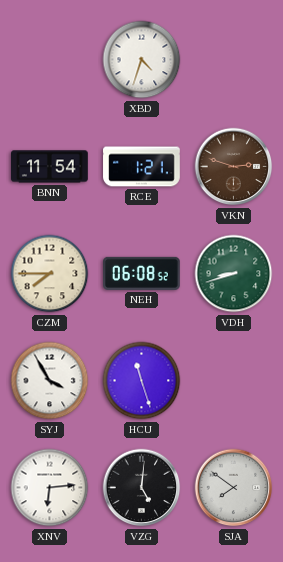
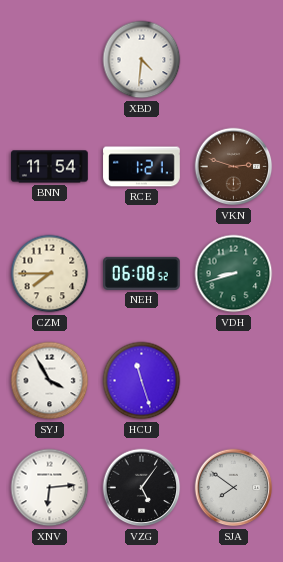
XBD: 4:33 -> 4:31 (142, 60)
VZG: 5:01 -> 5:06 (142, 488)
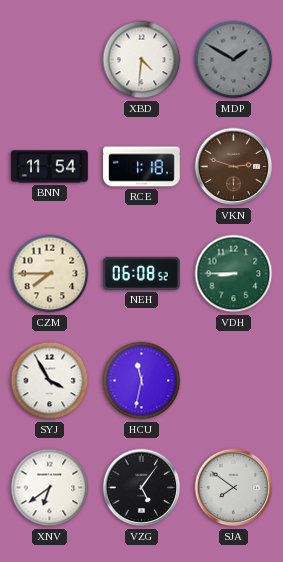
MDP: none -> 1:50 (234, 60)
RCE: 1:21 -> 1:18 (142, 167)
VDH: 8:42 -> 8:45 (234, 274)
HCU: 11:27 -> 11:32 (142, 381)
XNV: 6:14 -> 6:39 (50, 488)
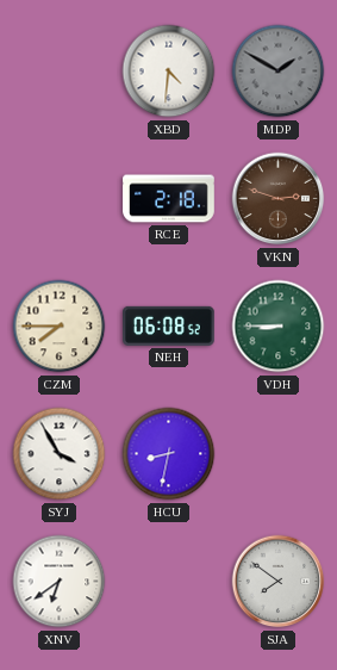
BNN: 11:54 -> none (50, 167)
RCE: 1:18 -> 2:18 (169, 199)
HCU: 11:32 -> 8:32 (169, 454)
VZG: 5:06 -> none (142, 488)
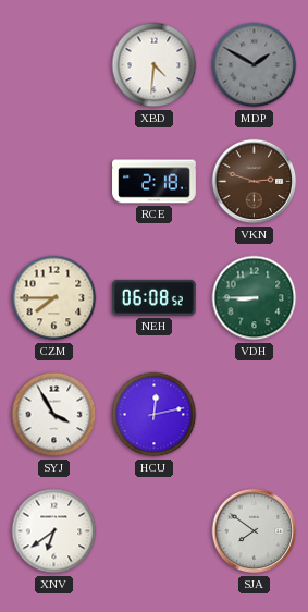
HCU: 8:32 -> 12:13 (155, 415)
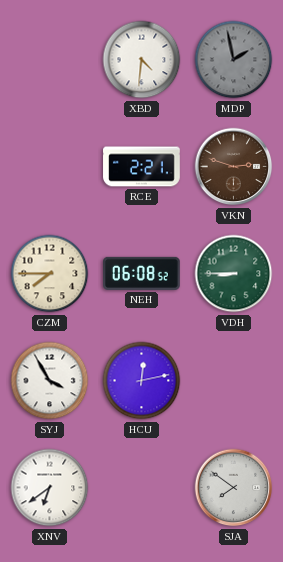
MDP: 1:50 -> 1:58 (234, 60)
RCE: 2:18 -> 2:21 (142, 167)
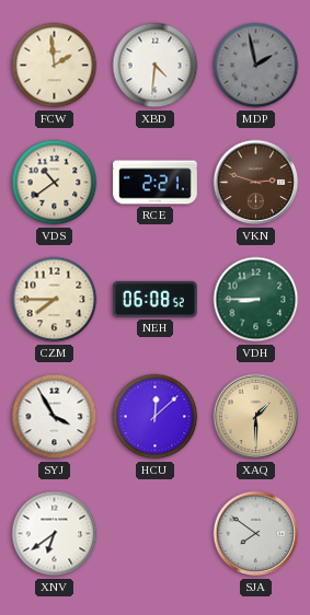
FCW: none -> 1:59 (55, 66)
VDS: none -> 10:39 (55, 183)
HCU: 12:13 -> 12:08 (156, 417)
XAQ: none -> 1:30 (256, 417)
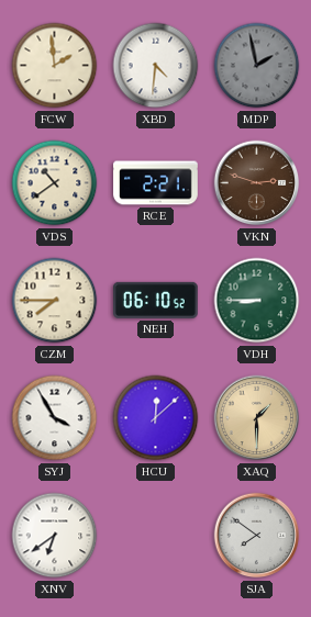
NEH: 06:08 -> 06:10 (156, 300)
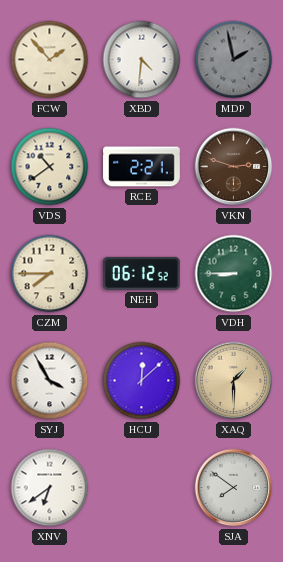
FCW: 1:59 -> 1:53 (50, 60)
NEH: 06:10 -> 06:12 (142, 273)
